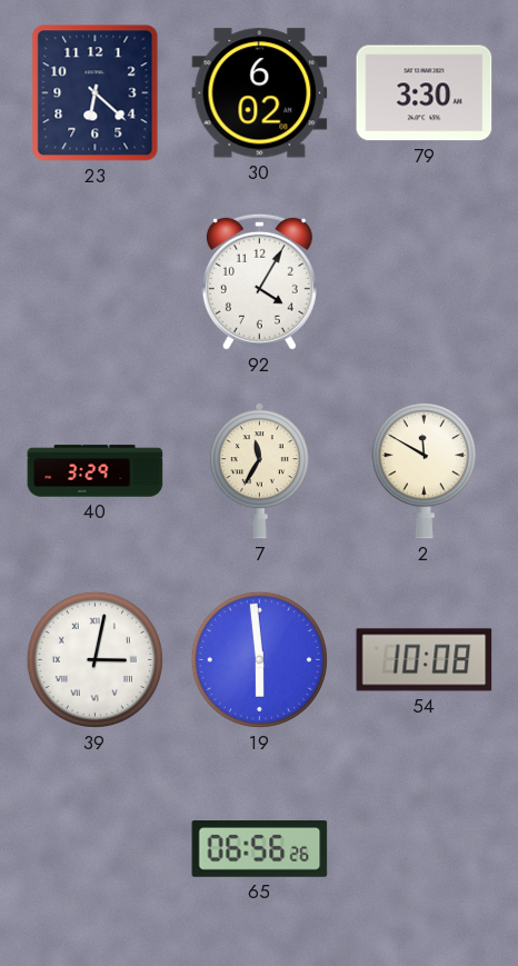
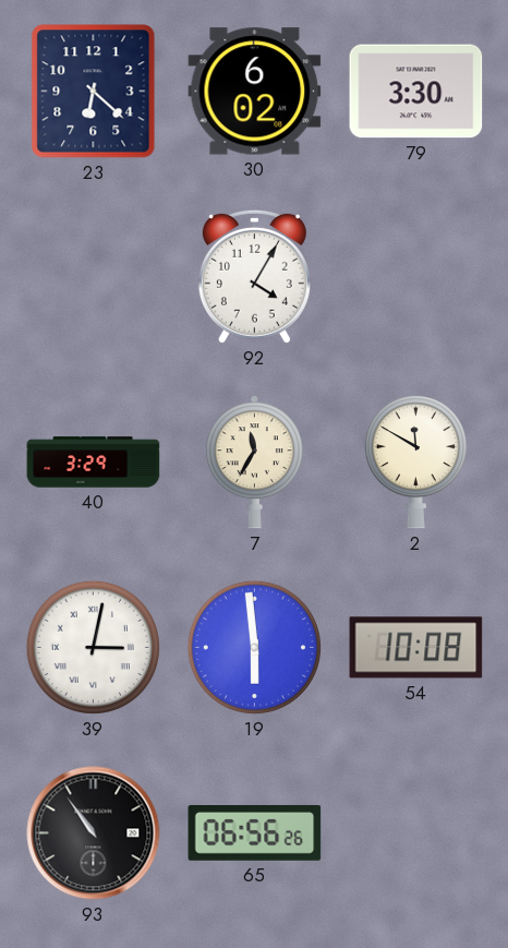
93: none -> 10:54 (94, 833)
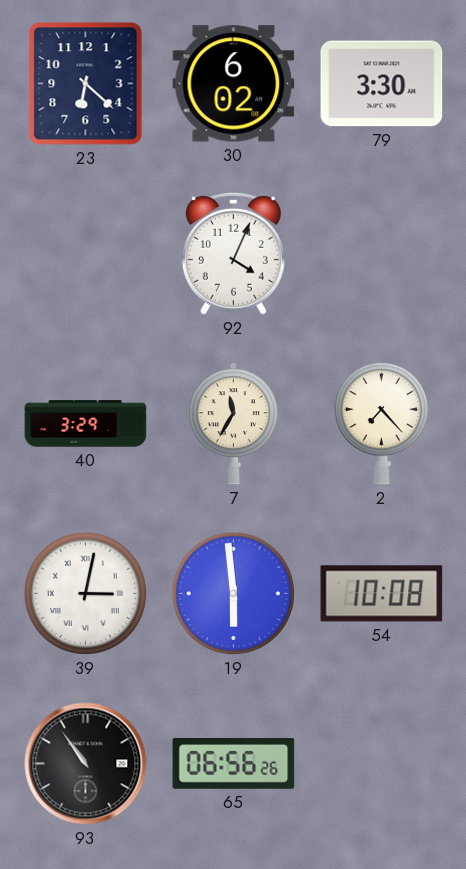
92: 4:05 -> 4:04 (233, 253)
2: 11:50 -> 7:23 (381, 424)
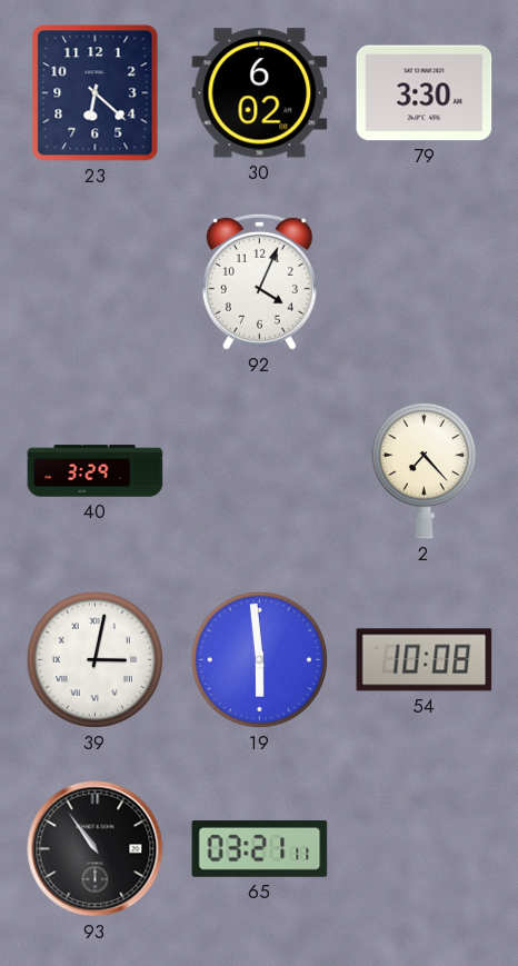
7: 11:35 -> none (233, 424)
65: 06:56 -> 03:21 (260, 849)
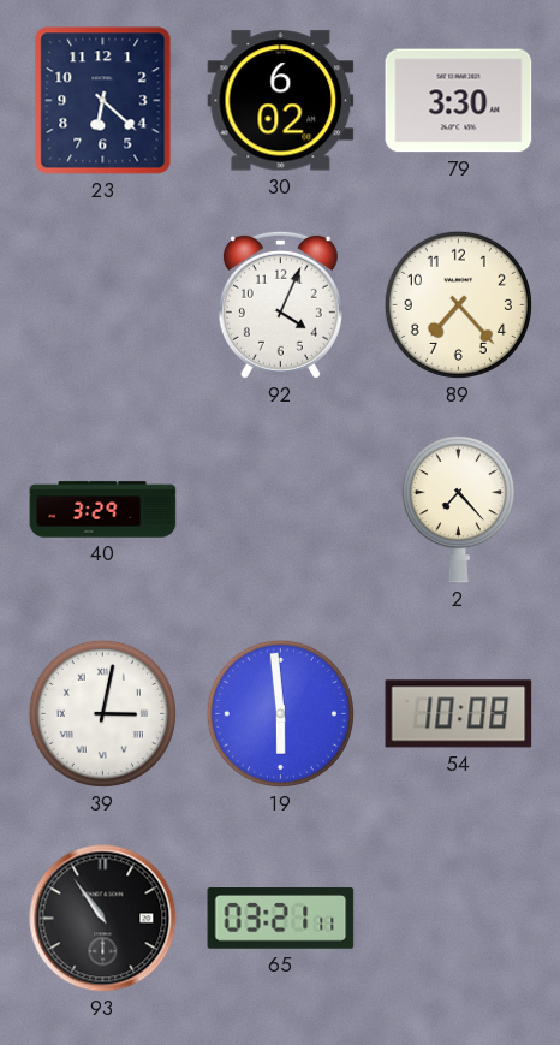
89: none -> 7:23 (458, 304)
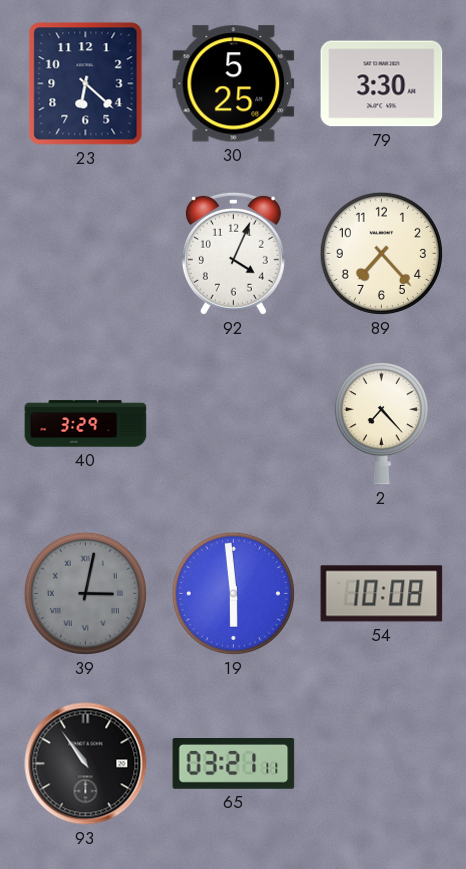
30: 6:02 -> 5:25 (234, 84)
39 dial: white -> grey (85, 593)
